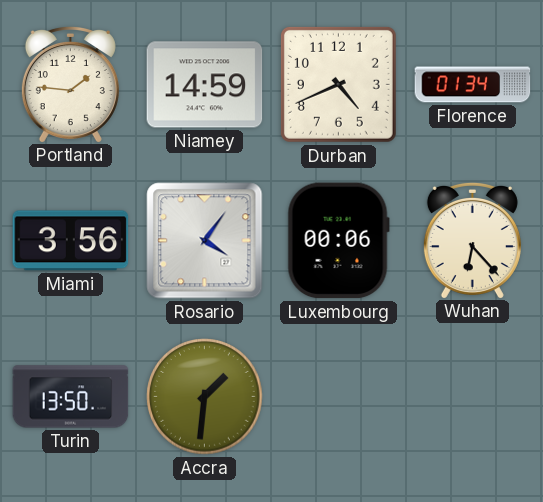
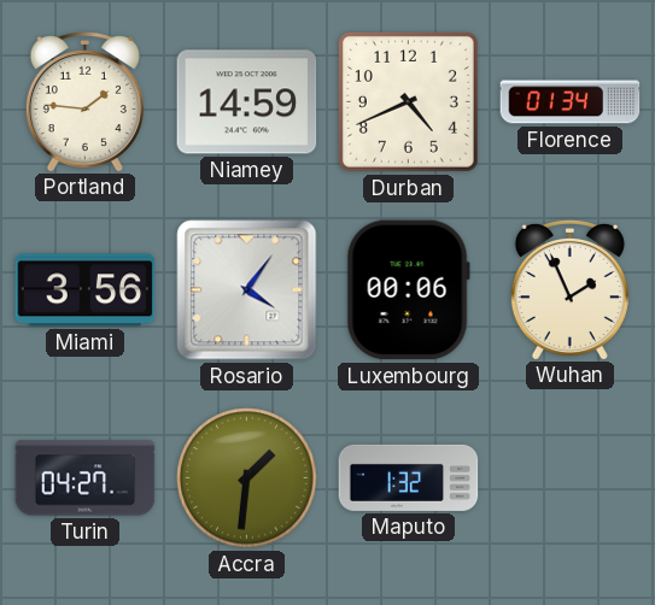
Wuhan: 6:23 -> 1:56 (569, 289)
Turin: 13:50 -> 04:27 (86, 478)
Maputo: none -> 1:32 (409, 477)
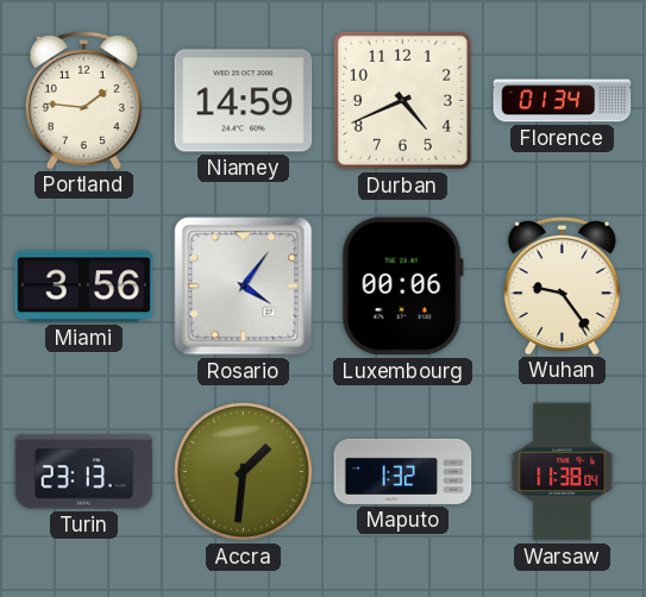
Wuhan: 1:56 -> 9:24 (562, 285)
Turin: 04:27 -> 23:13 (84, 472)
Warsaw: none -> 11:38 (563, 472)
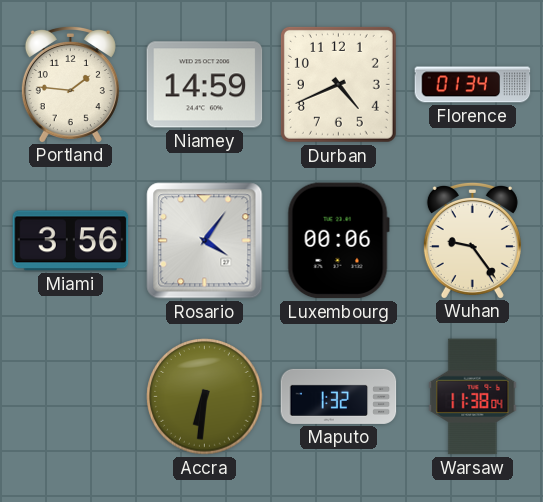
Turin: 23:13 -> none (84, 472)
Accra: 1:31 -> 6:31 (205, 397)
